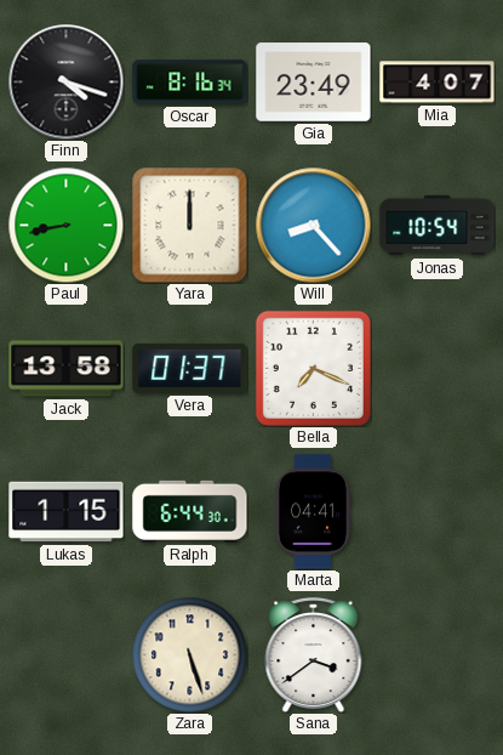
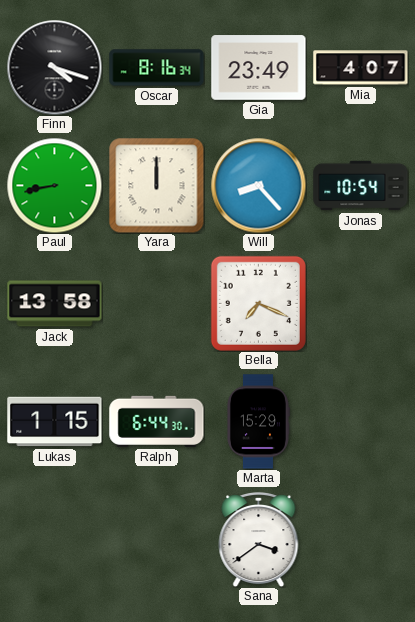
Vera: 01:37 -> none (190, 368)
Marta: 04:41 -> 15:29 (258, 422)
Zara: 5:27 -> none (189, 654)
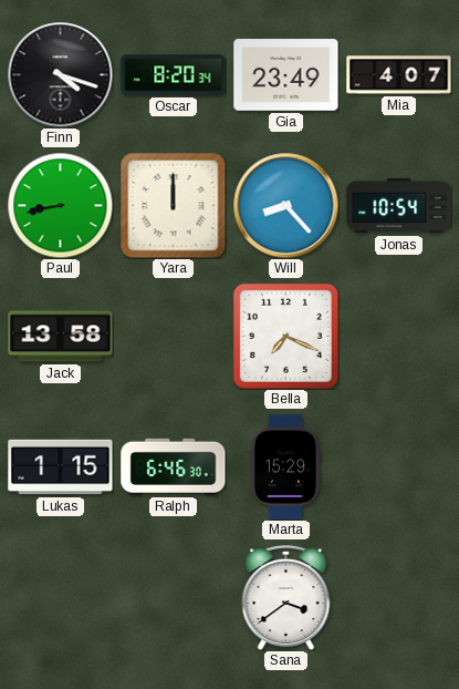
Oscar: 8:16 -> 8:20 (174, 75)
Ralph: 6:44 -> 6:46 (174, 466)
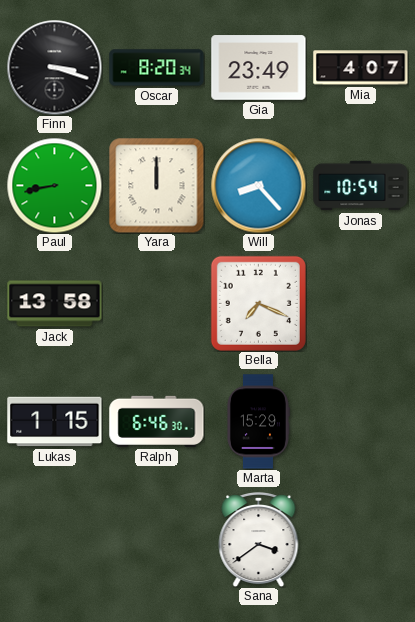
Finn: 4:18 -> 3:18 (54, 67)
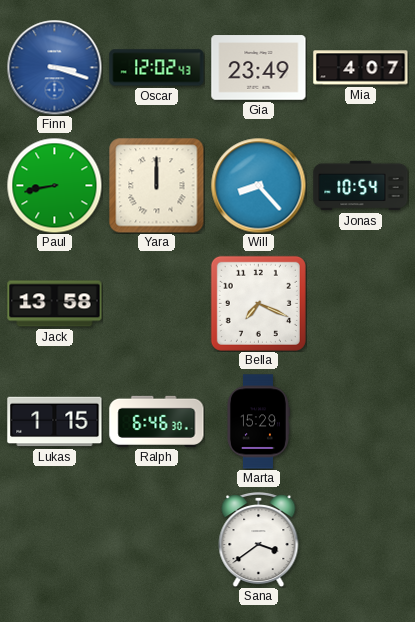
Finn dial: black -> blue (54, 67)
Oscar: 8:20 -> 12:02 (157, 68)
